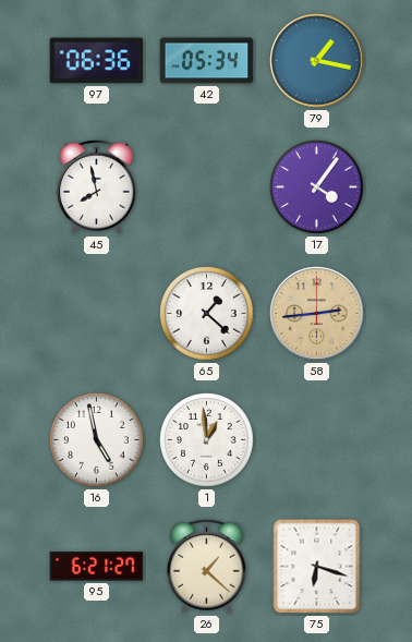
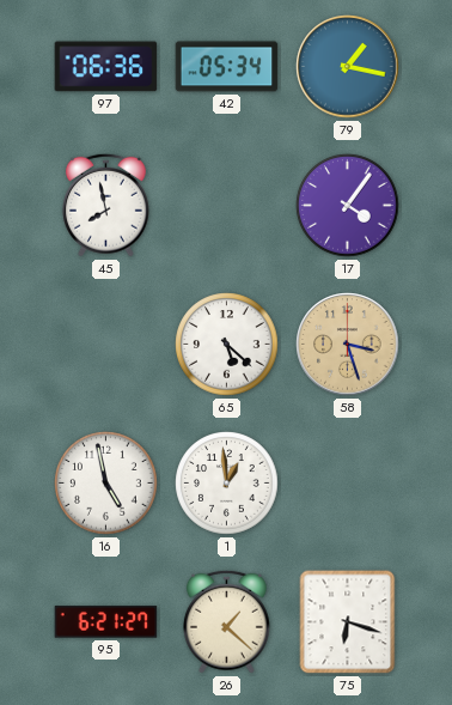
65: 1:22 -> 5:22 (227, 345)
58: 2:44 -> 3:27 (348, 345)
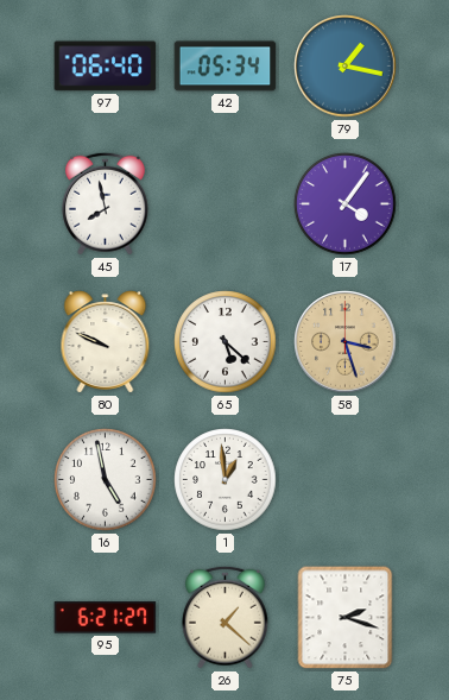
97: 06:36 -> 06:40 (106, 67)
80: none -> 9:49 (106, 342)
75: 6:18 -> 2:18 (346, 618)
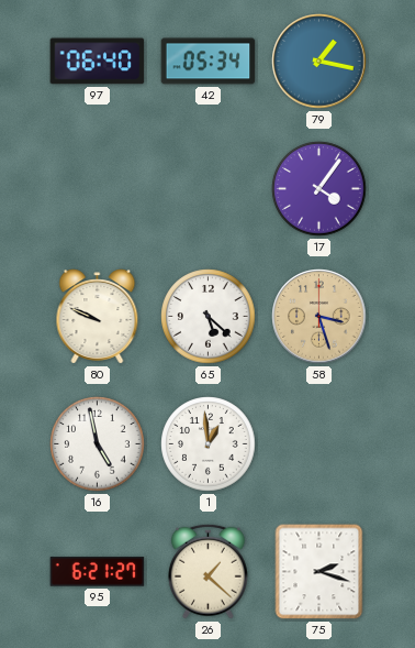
45: 7:58 -> none (105, 203)
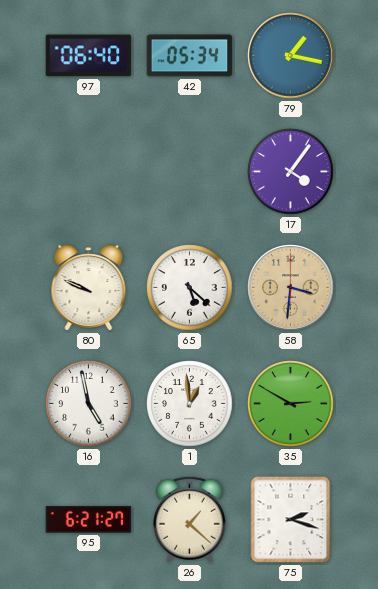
58: 3:27 -> 3:31 (291, 288)
35: none -> 2:50 (291, 404)
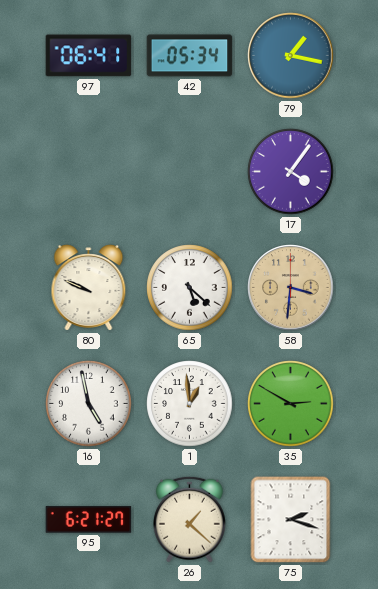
97: 06:40 -> 06:41 (89, 56)
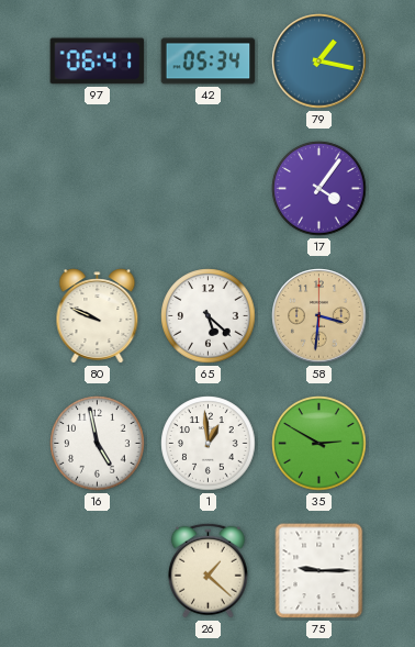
95: 6:21 -> none (89, 520)
75: 2:18 -> 9:15 (319, 571)
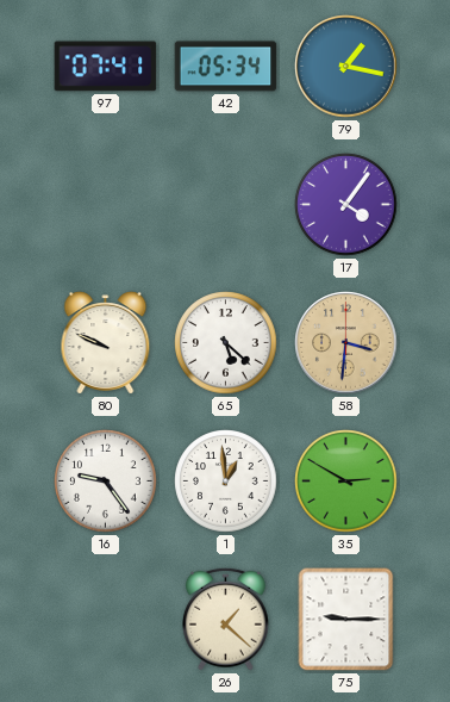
97: 06:41 -> 07:41 (106, 67)
16: 4:58 -> 9:24 (106, 482)
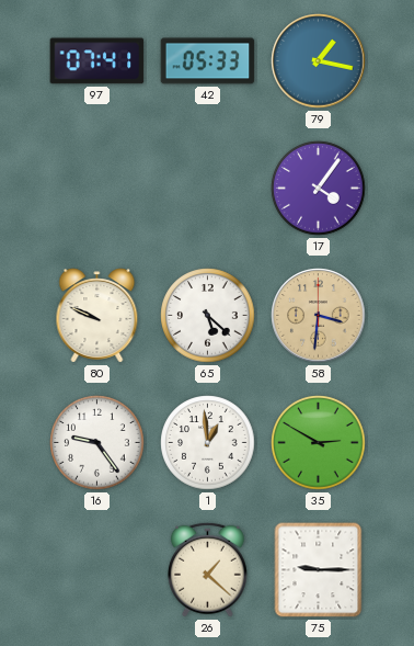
42: 05:34 -> 05:33 (208, 61)
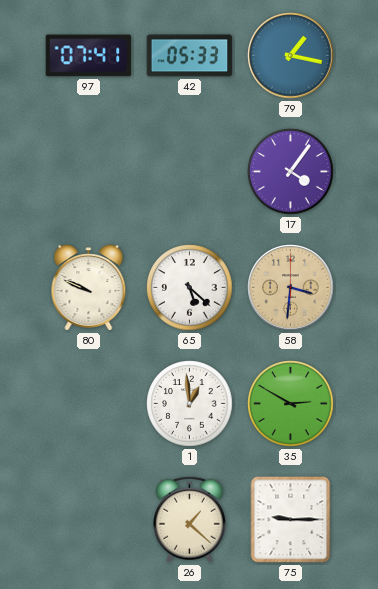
16: 9:24 -> none (97, 443)
